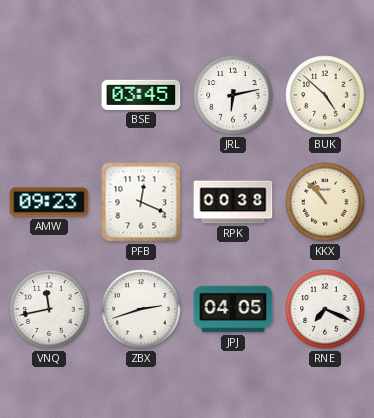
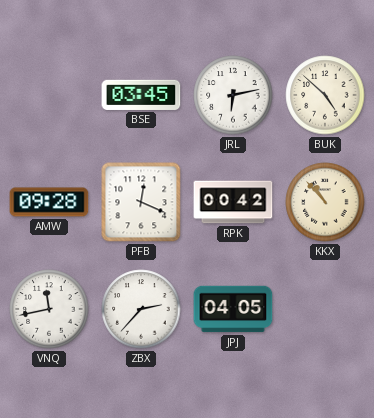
AMW: 09:23 -> 09:28 (49, 202)
RPK: 00:38 -> 00:42 (233, 202)
ZBX: 2:42 -> 2:37 (141, 309)
RNE: 7:19 -> none (325, 309)
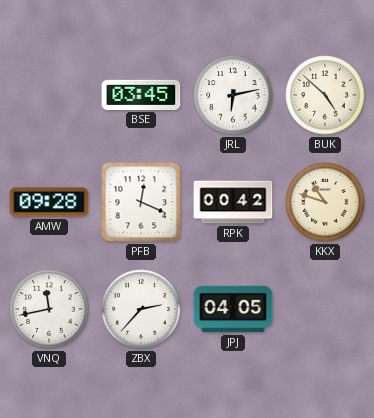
KKX: 10:53 -> 10:48 (325, 202)
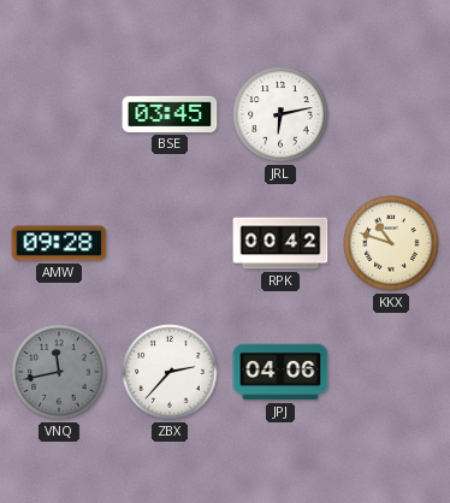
BUK: 4:52 -> none (325, 95)
PFB: 12:19 -> none (141, 202)
VNQ dial: white -> grey (59, 372)
JPJ: 04:05 -> 04:06 (280, 372)
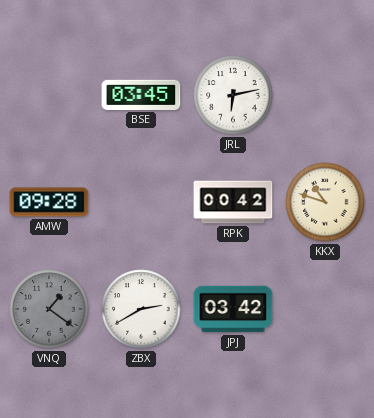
VNQ: 11:43 -> 1:21 (49, 309)
ZBX: 2:37 -> 2:40 (141, 309)
JPJ: 04:06 -> 03:42 (233, 309)
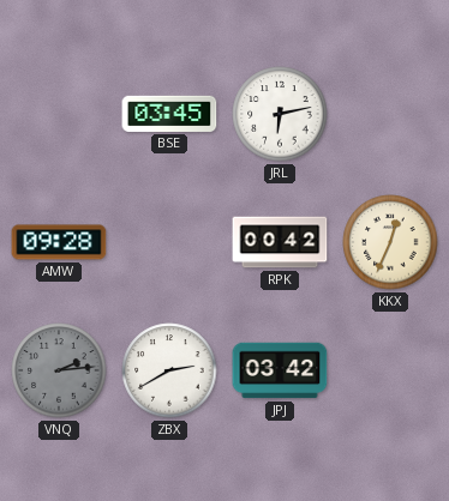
KKX: 10:48 -> 12:34 (390, 242)
VNQ: 1:21 -> 2:14 (59, 370)
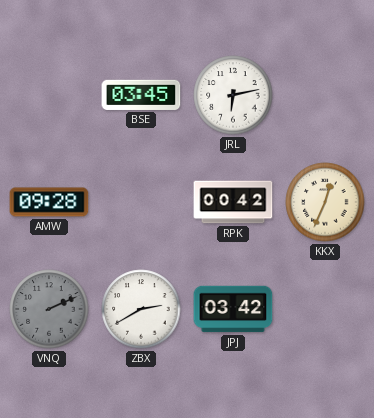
VNQ: 2:14 -> 2:11 (49, 309)
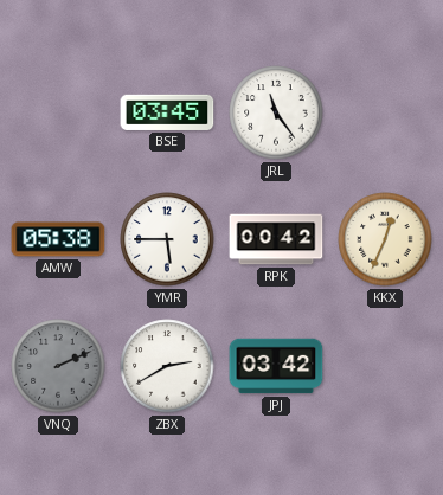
JRL: 6:13 -> 11:24 (276, 112)
AMW: 09:28 -> 05:38 (58, 239)
YMR: none -> 5:45 (167, 239)
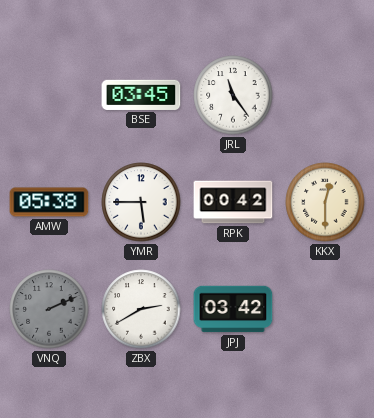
KKX: 12:34 -> 12:30 (325, 202)
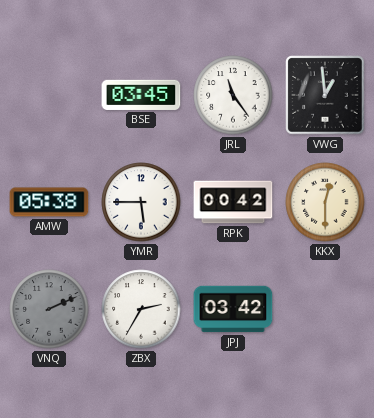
VWG: none -> 12:59 (325, 95)
ZBX: 2:40 -> 2:35 (141, 309)
